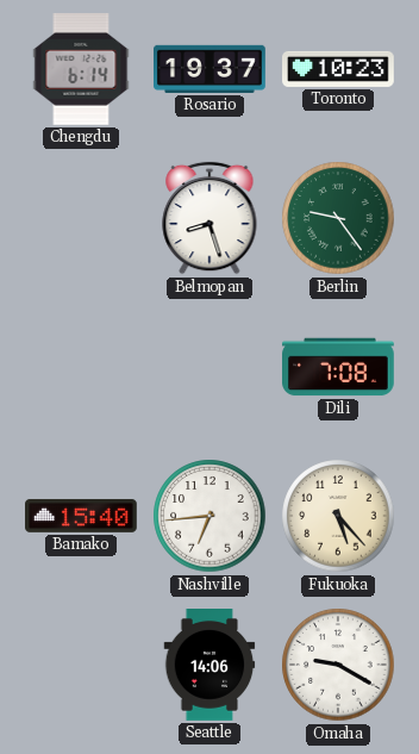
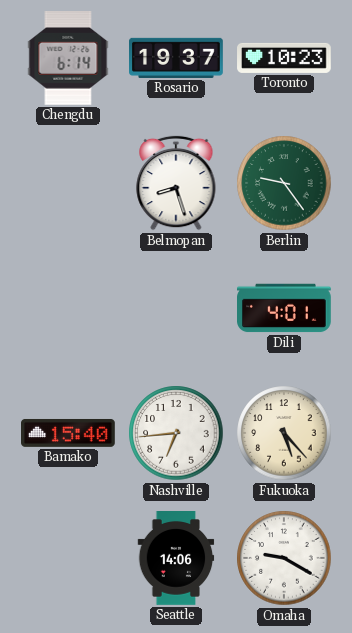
Dili: 7:08 -> 4:01 (285, 308)
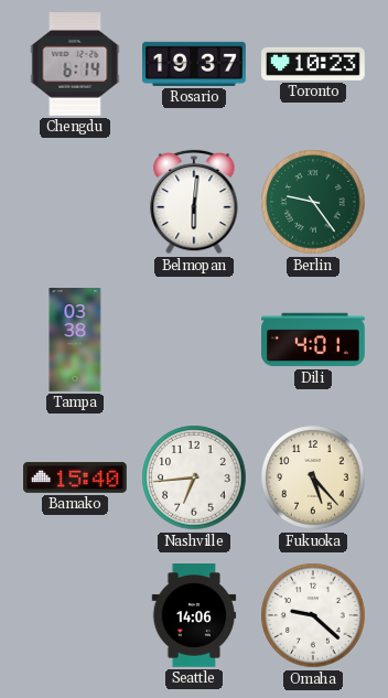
Belmopan: 8:27 -> 6:01 (194, 202)
Tampa: none -> 03:38 (75, 340)
Omaha: 9:20 -> 9:22 (313, 615)
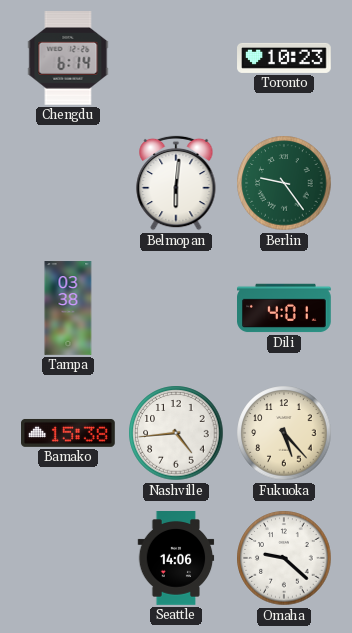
Rosario: 19:37 -> none (195, 64)
Bamako: 15:40 -> 15:38 (69, 433)
Nashville: 6:44 -> 4:44 (176, 433)
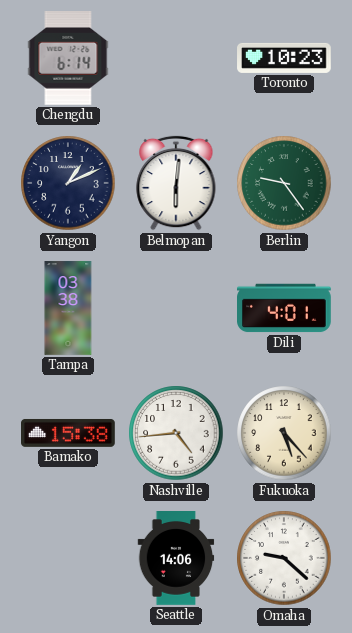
Yangon: none -> 1:11 (68, 183)
